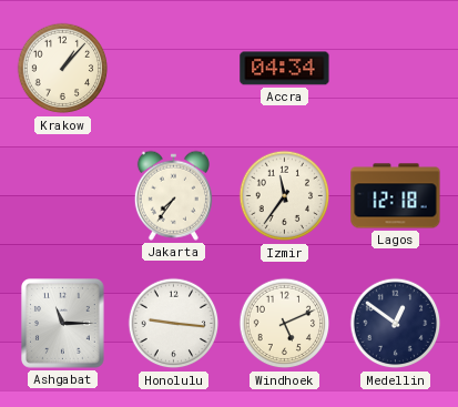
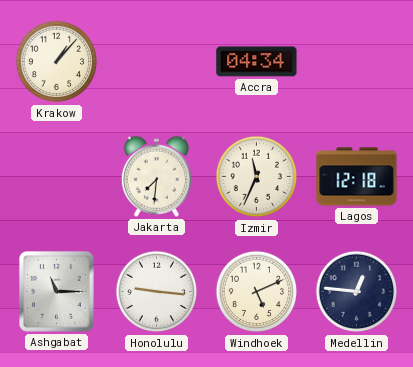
Jakarta: 7:36 -> 7:31 (156, 176)
Izmir: 11:36 -> 11:34 (257, 177)
Medellin: 12:51 -> 12:46 (357, 292)
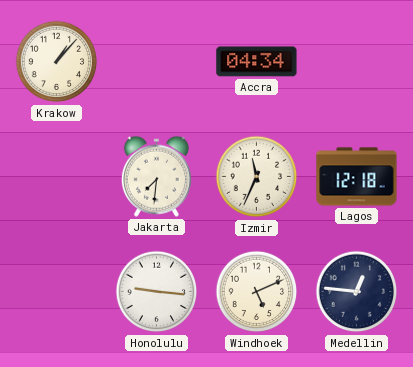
Ashgabat: 11:15 -> none (57, 292)
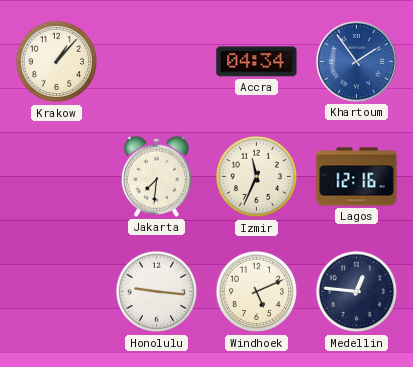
Khartoum: none -> 1:54 (356, 61)
Lagos: 12:18 -> 12:16 (357, 177)
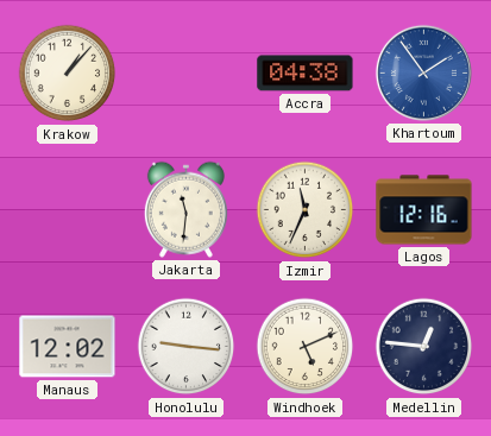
Accra: 04:34 -> 04:38 (306, 74)
Jakarta: 7:31 -> 11:31 (185, 209)
Manaus: none -> 12:02 (68, 347)
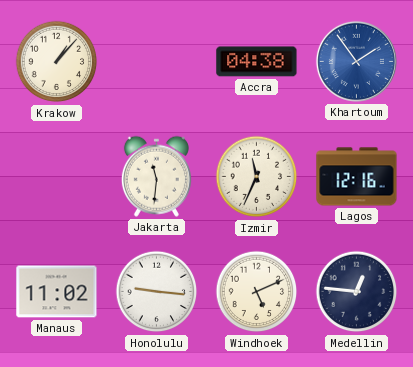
Manaus: 12:02 -> 11:02 (57, 292)
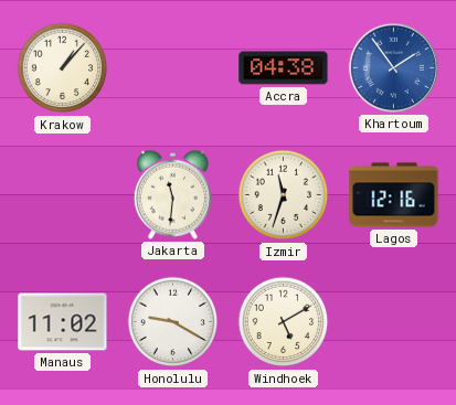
Izmir: 11:34 -> 11:33 (284, 195)
Honolulu: 9:16 -> 9:20 (173, 322)
Windhoek: 5:11 -> 5:10 (284, 322)
Medellin: 12:46 -> none (357, 292)
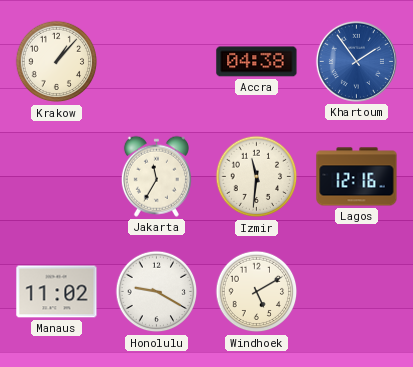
Jakarta: 11:31 -> 11:35 (156, 176)
Izmir: 11:33 -> 11:31 (257, 177)
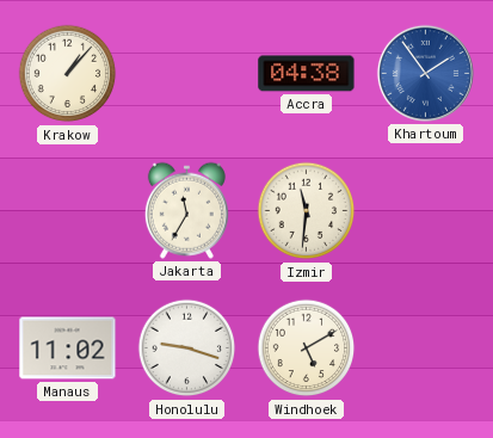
Lagos: 12:16 -> none (357, 177)
Honolulu: 9:20 -> 9:18 (187, 348)
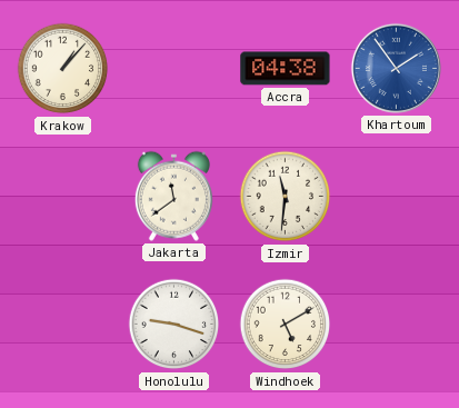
Jakarta: 11:35 -> 11:39 (173, 196)
Manaus: 11:02 -> none (68, 348)
